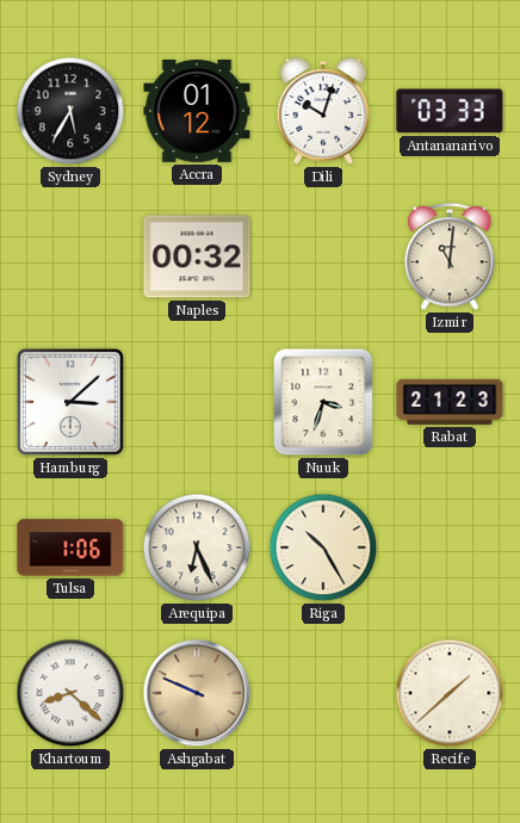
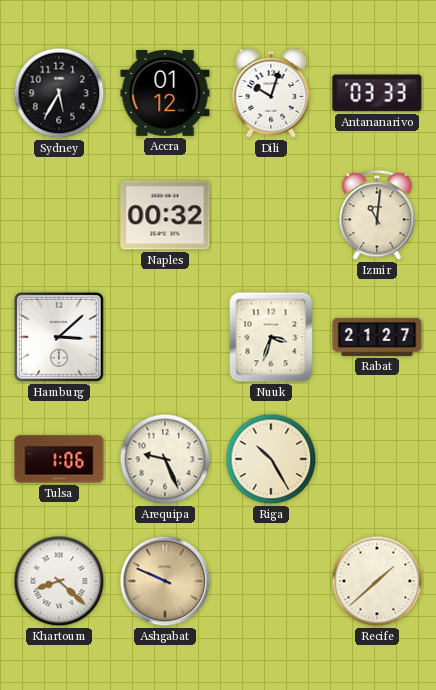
Rabat: 21:23 -> 21:27 (377, 337)
Arequipa: 6:26 -> 9:26 (165, 459)
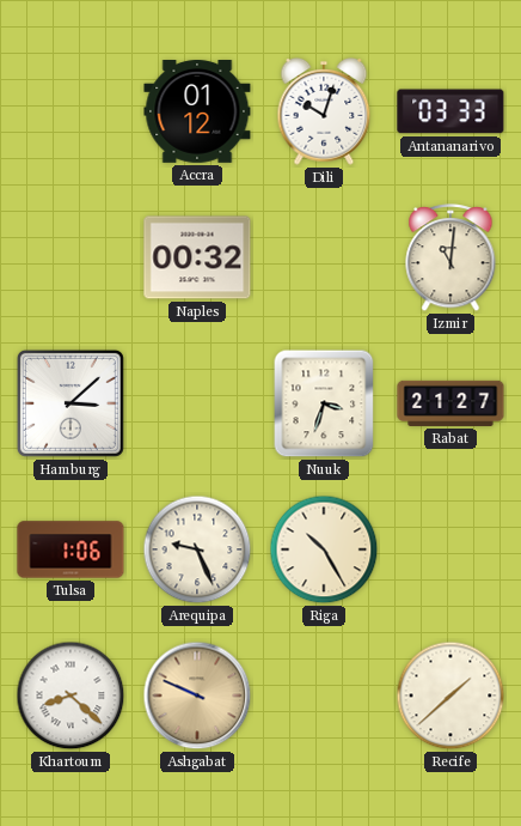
Sydney: 5:35 -> none (59, 93)
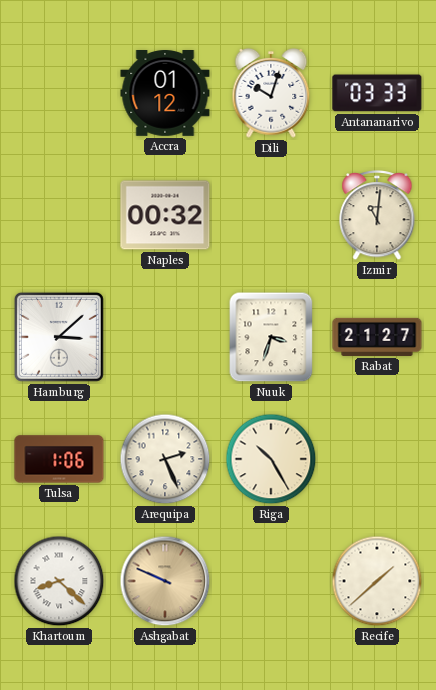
Arequipa: 9:26 -> 2:26 (165, 459)
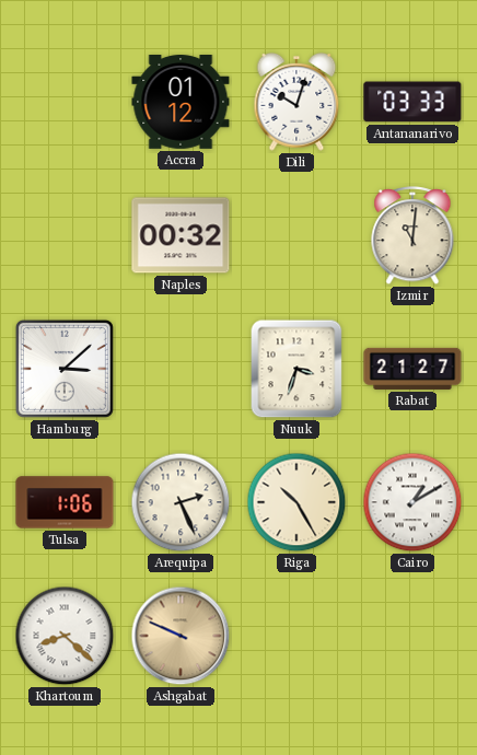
Cairo: none -> 1:10 (412, 502)
Recife: 1:38 -> none (377, 581)
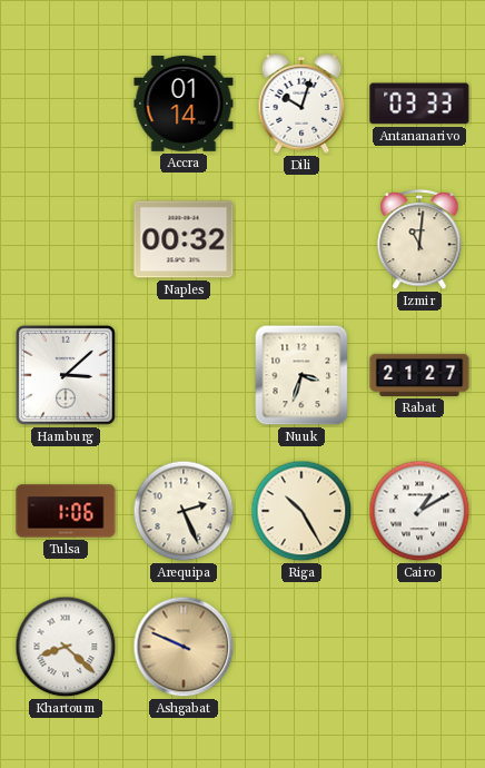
Accra: 01:12 -> 01:14 (184, 105)
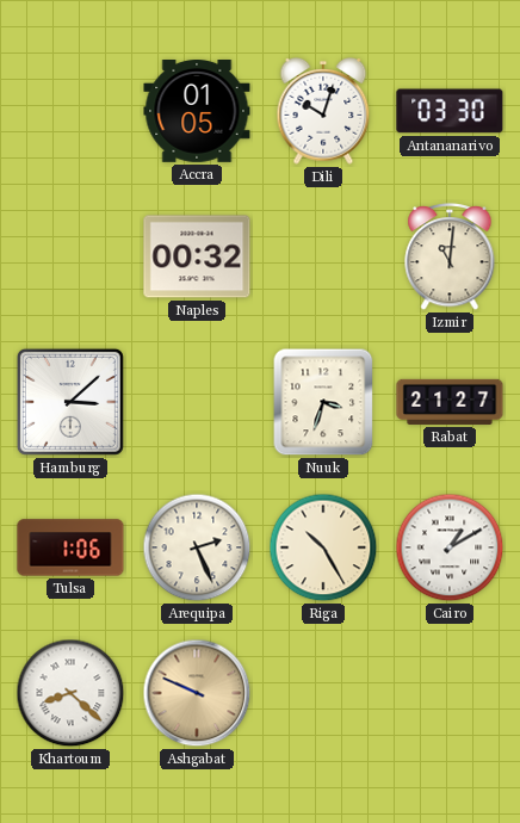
Accra: 01:14 -> 01:05 (197, 112)
Antananarivo: 03:33 -> 03:30 (450, 111)
